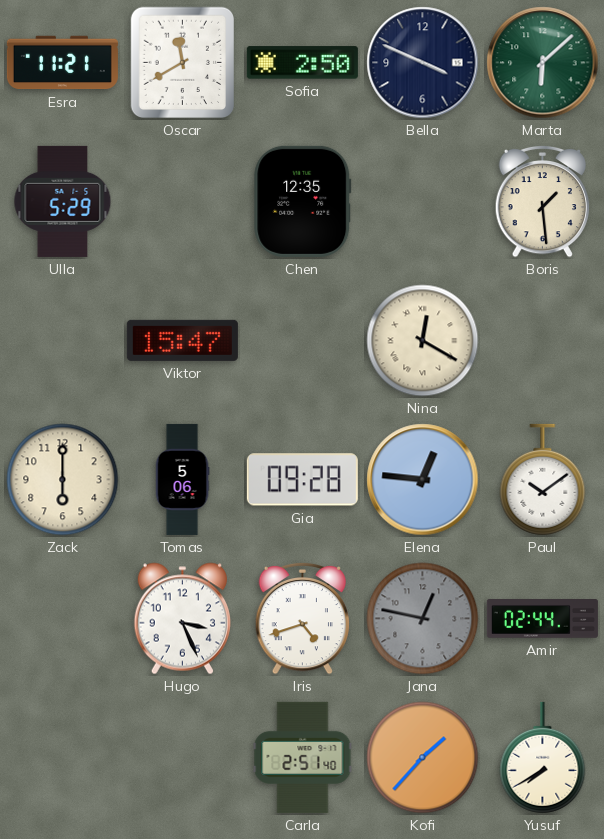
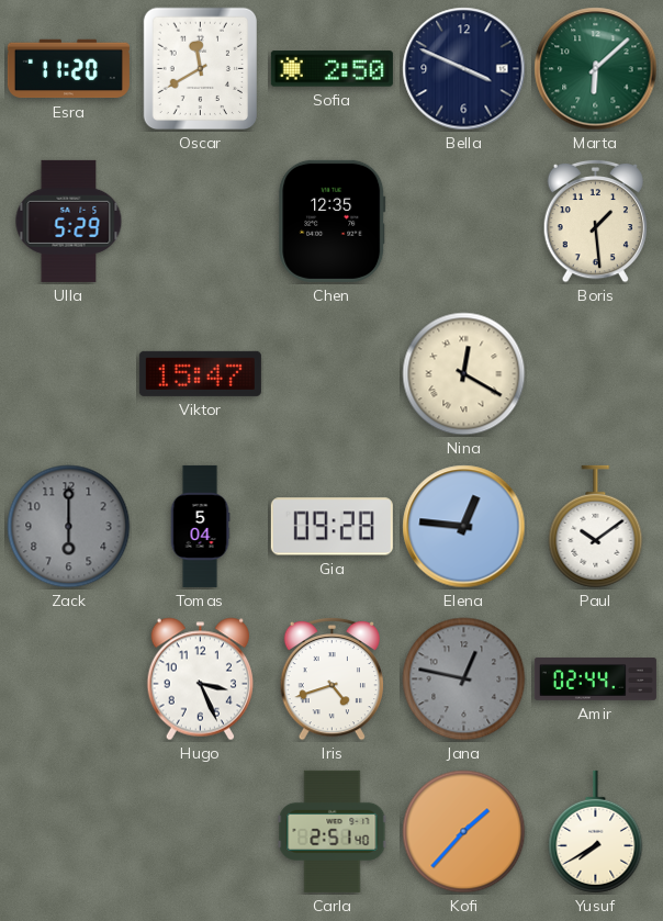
Esra: 11:21 -> 11:20 (68, 69)
Zack dial: cream -> grey (69, 527)
Tomas: 5:06 -> 5:04 (200, 526)
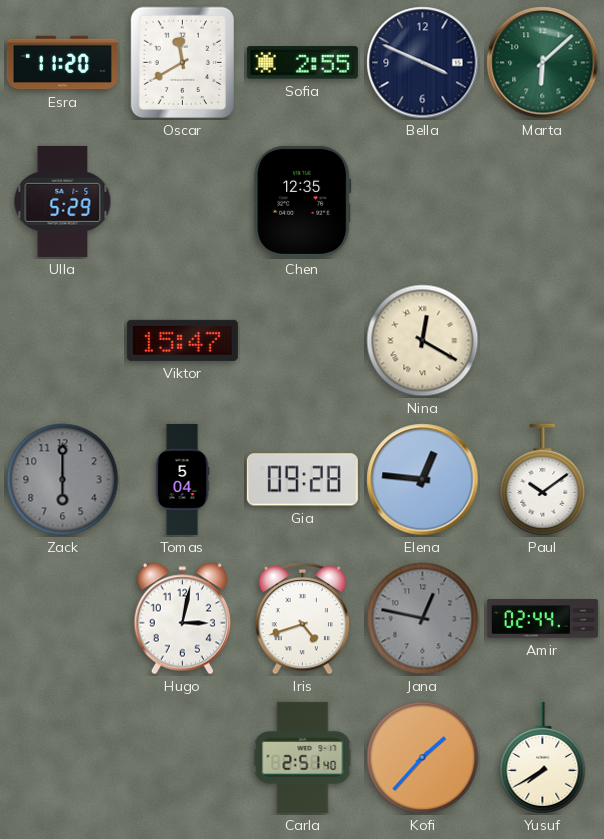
Sofia: 2:50 -> 2:55 (302, 63)
Boris: 1:29 -> none (595, 221)
Hugo: 3:26 -> 3:02 (182, 619)
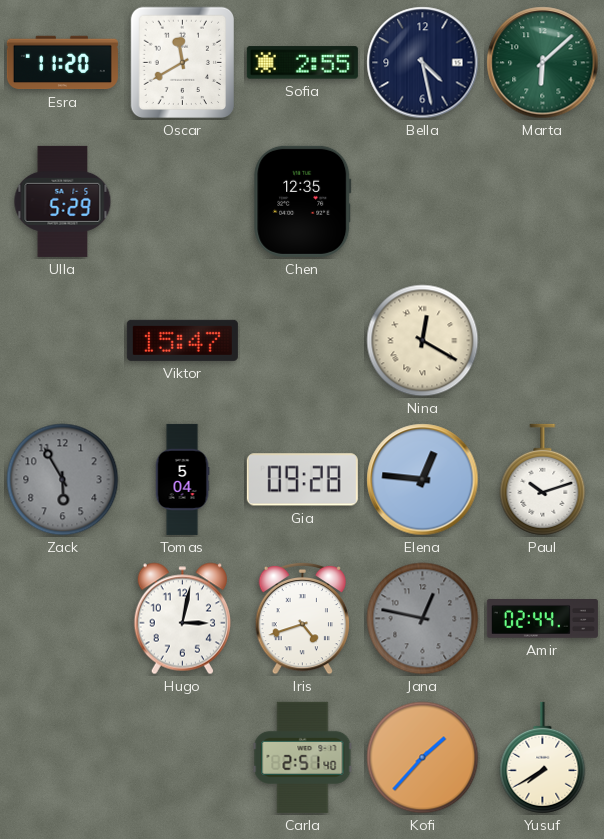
Bella: 3:49 -> 4:28 (423, 63)
Zack: 6:00 -> 5:55 (63, 480)
Paul: 10:09 -> 10:12 (543, 480)
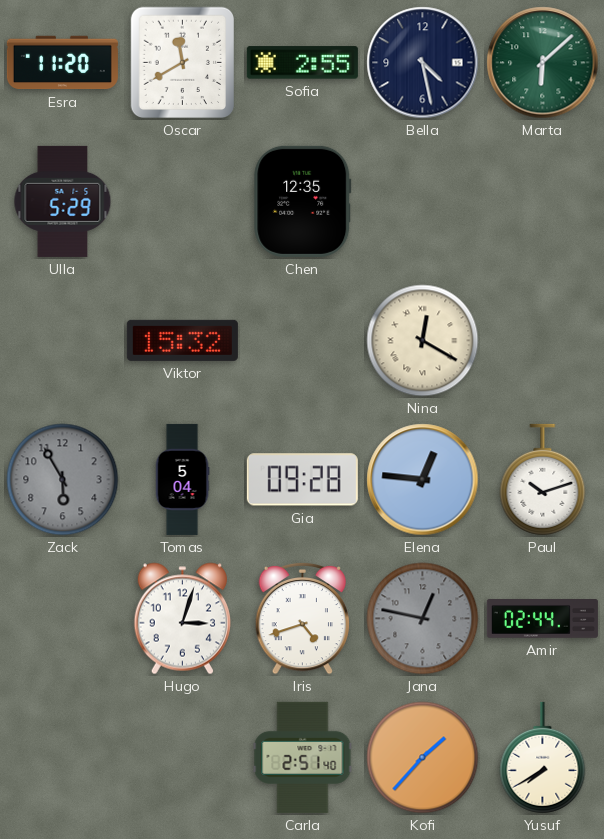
Viktor: 15:47 -> 15:32 (182, 340)
Hugo: 3:02 -> 3:03 (182, 619)
